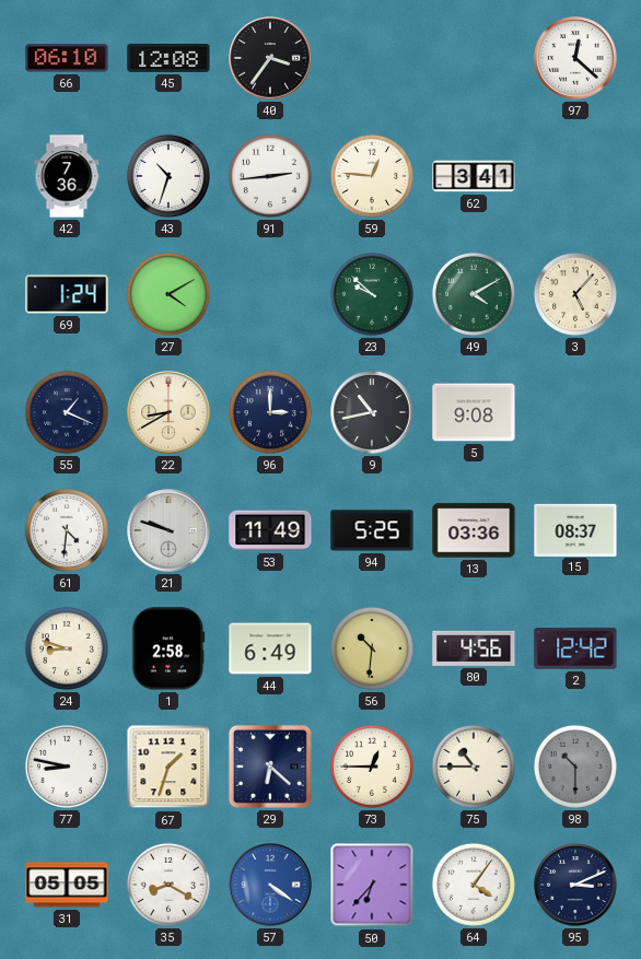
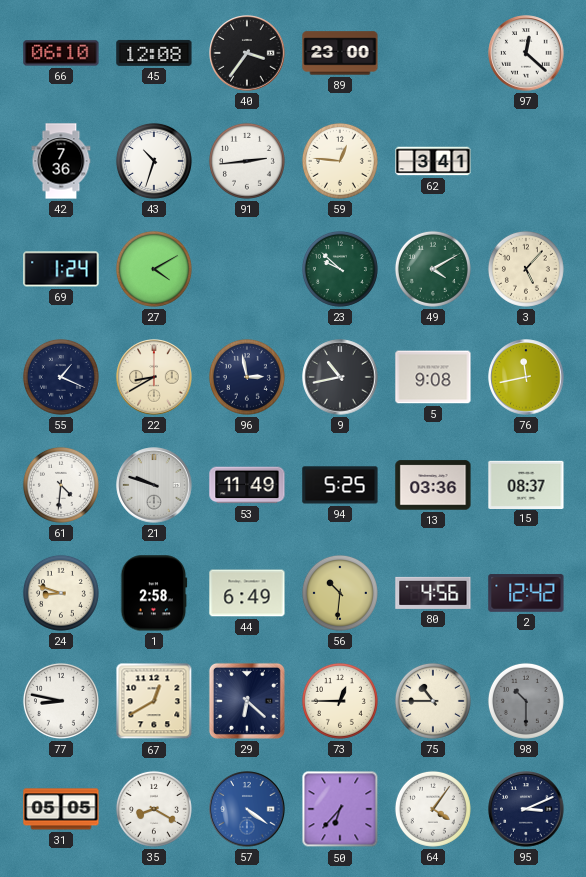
89: none -> 23:00 (340, 53)
96: 3:00 -> 2:58 (247, 377)
76: none -> 11:43 (526, 377)
67: 1:33 -> 12:40 (154, 701)
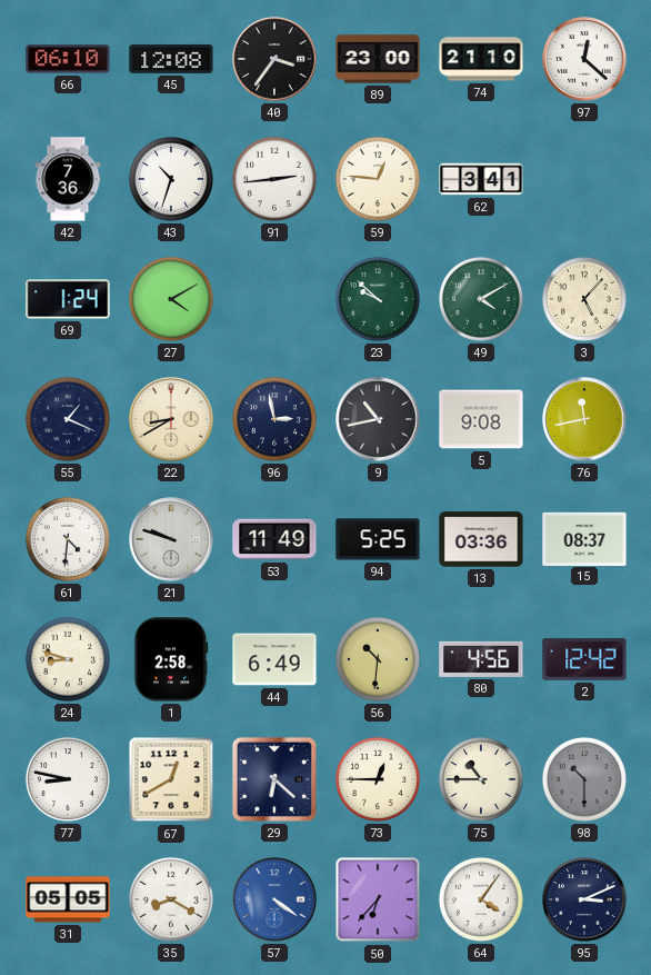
74: none -> 21:10 (481, 59)
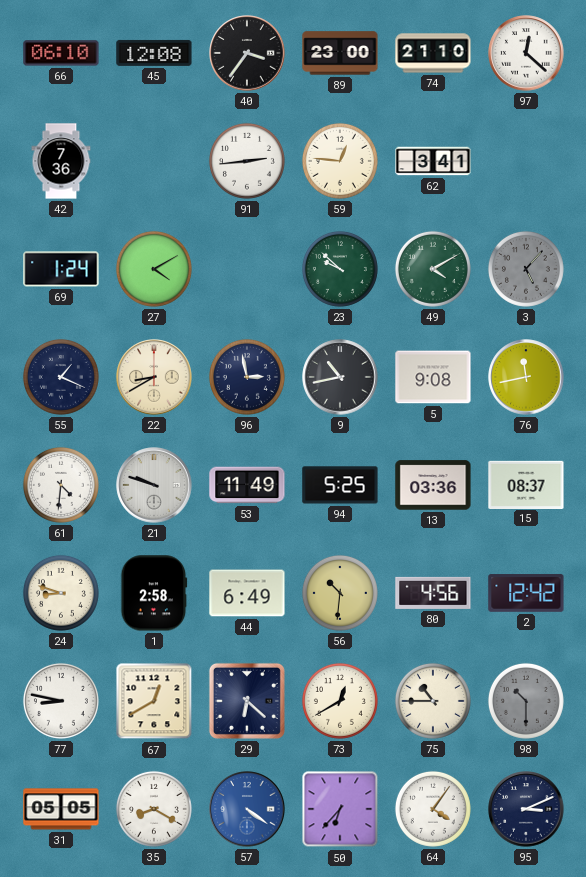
43: 10:33 -> none (171, 179)
3 dial: cream -> grey (526, 269)
73: 12:45 -> 12:40 (340, 701)
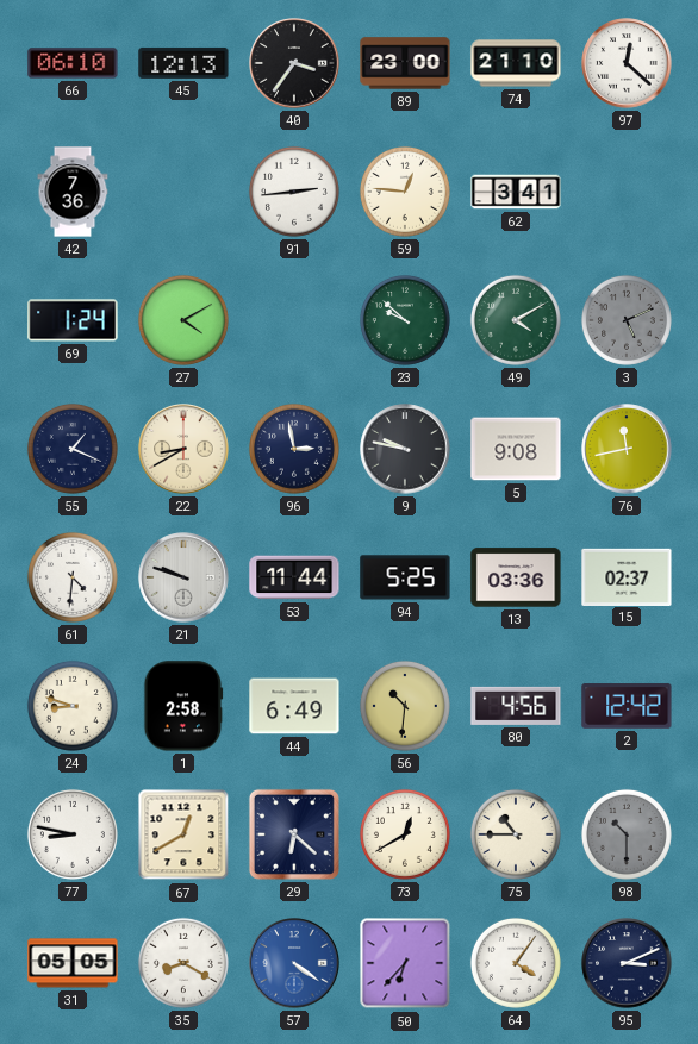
45: 12:08 -> 12:13 (183, 63)
3: 5:07 -> 5:11 (627, 320)
9: 10:43 -> 9:47 (405, 449)
53: 11:49 -> 11:44 (294, 577)
15: 08:37 -> 02:37 (627, 576)
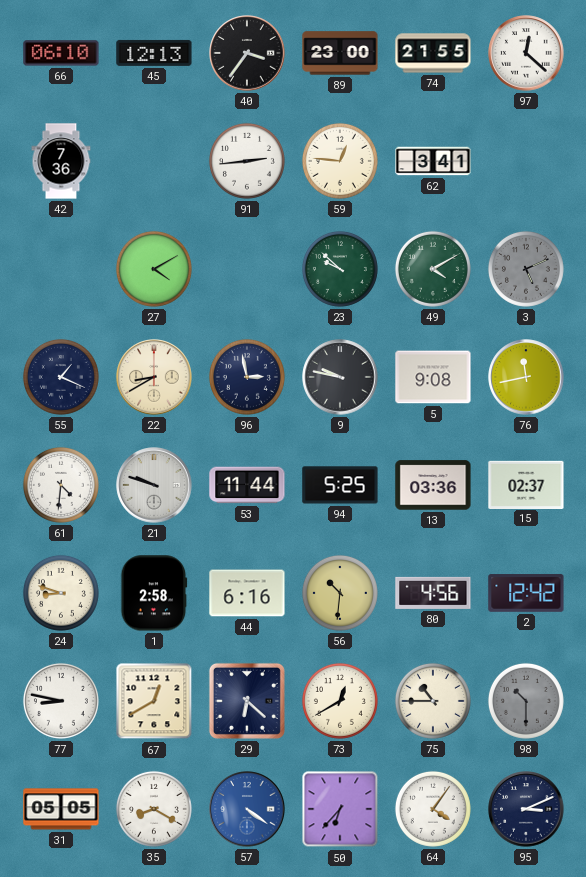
74: 21:10 -> 21:55 (433, 53)
69: 1:24 -> none (73, 320)
44: 6:49 -> 6:16 (247, 593)
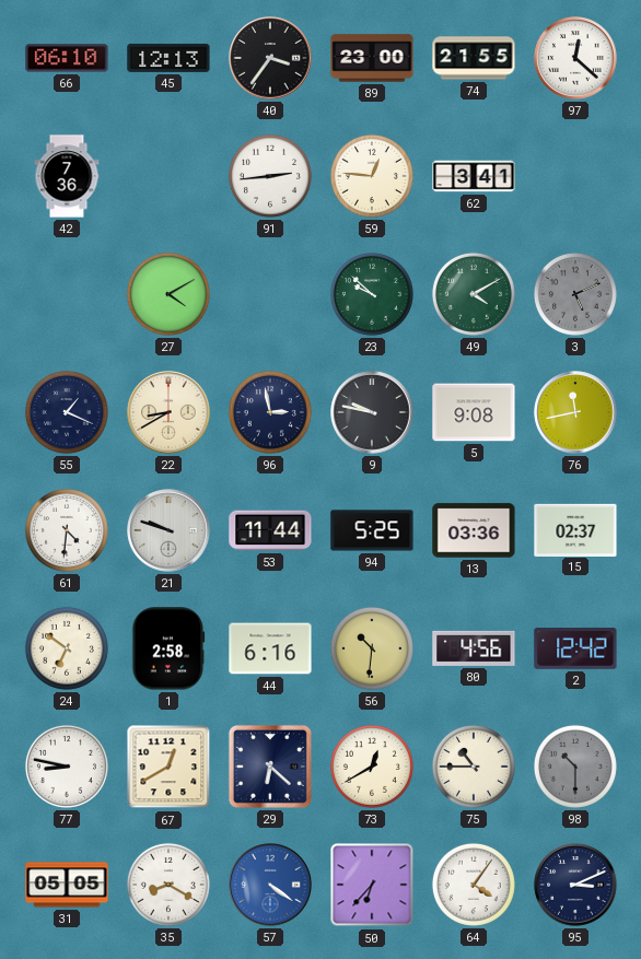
24: 8:48 -> 6:51 (67, 648)
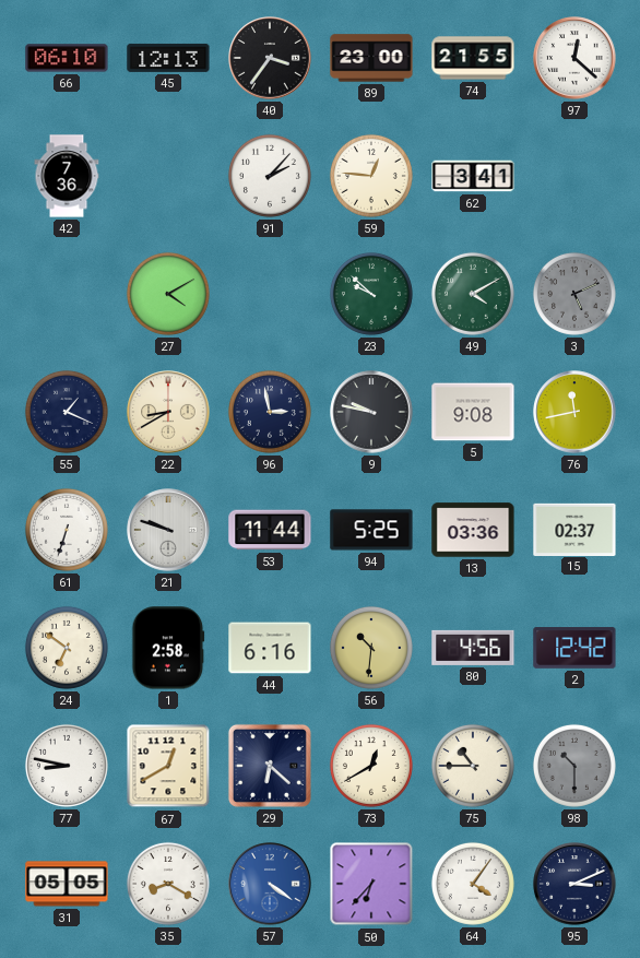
91: 2:44 -> 2:07 (270, 176)
61: 4:31 -> 6:33 (67, 530)
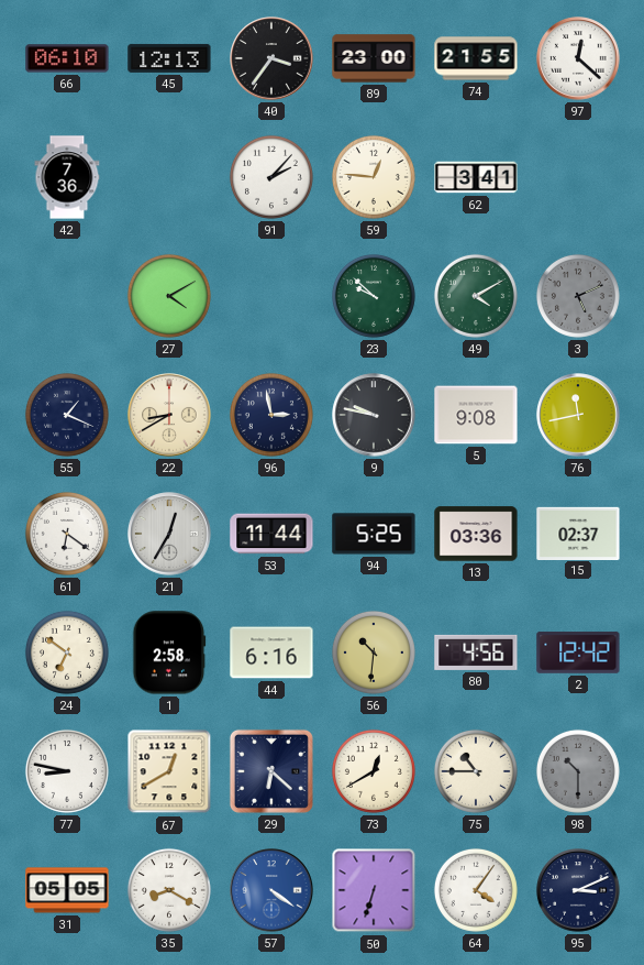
61: 6:33 -> 6:21 (67, 534)
21: 9:48 -> 12:35 (169, 534)
50: 6:37 -> 6:33 (374, 890)
